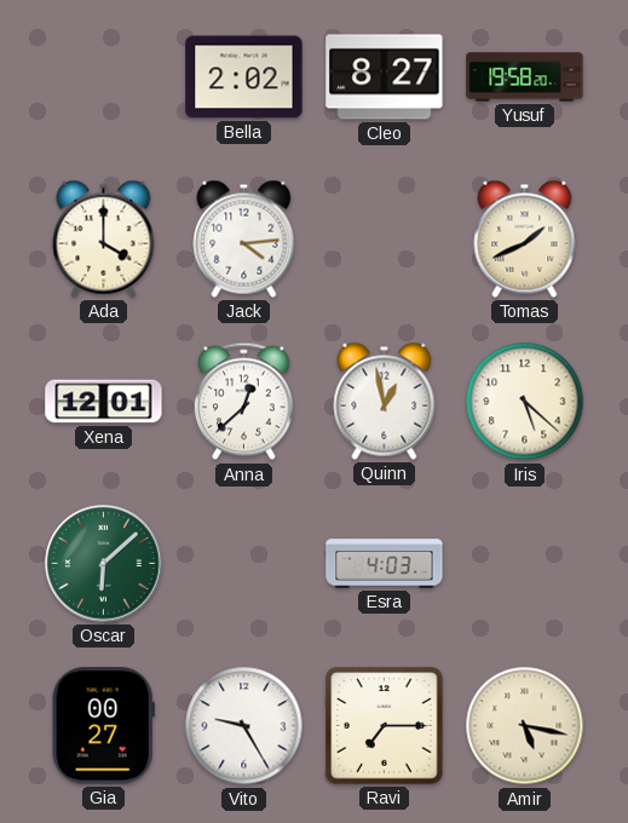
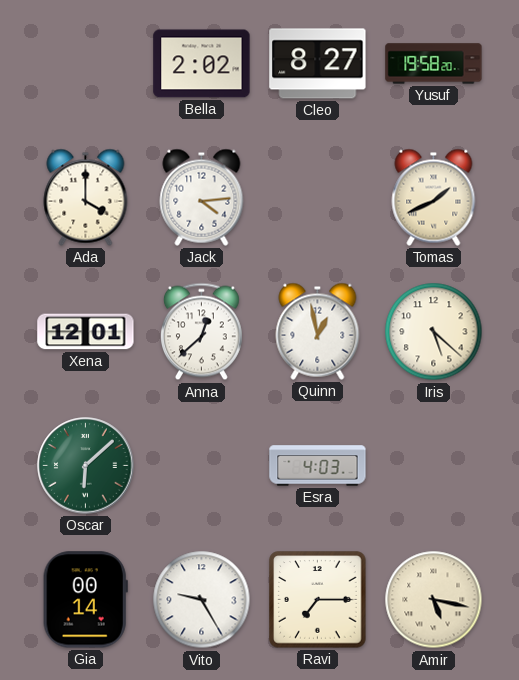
Gia: 00:27 -> 00:14 (85, 600)
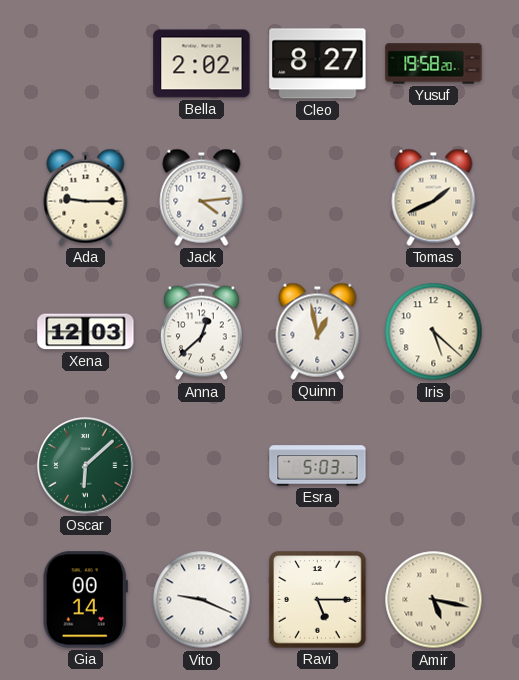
Ada: 4:00 -> 9:15 (86, 197)
Xena: 12:01 -> 12:03 (86, 332)
Esra: 4:03 -> 5:03 (318, 466)
Vito: 9:25 -> 9:19 (202, 600)
Ravi: 7:15 -> 5:15 (318, 600)
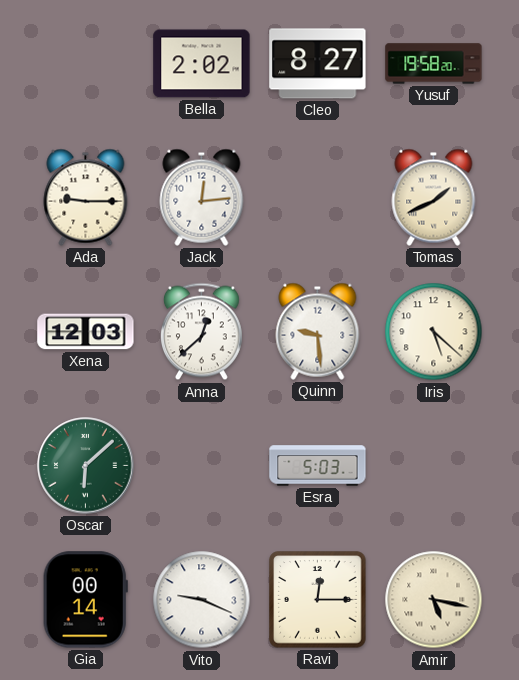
Jack: 4:14 -> 12:14 (202, 197)
Quinn: 12:58 -> 9:29 (318, 331)
Ravi: 5:15 -> 12:15 (318, 600)
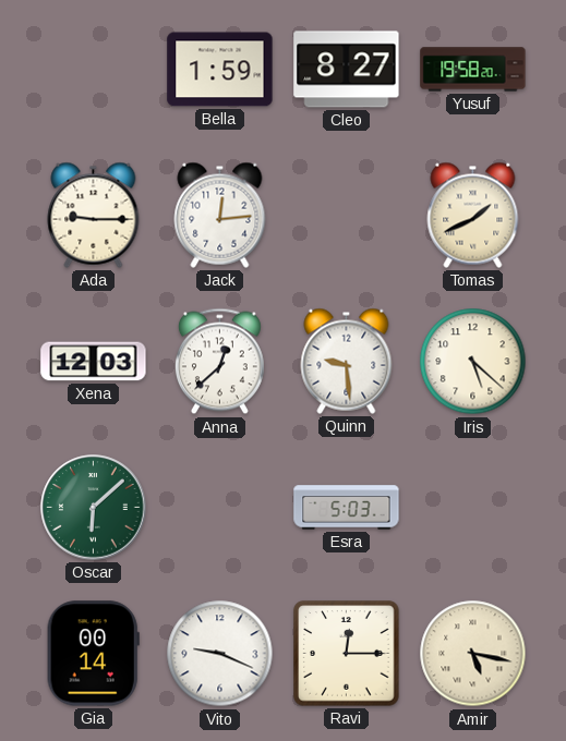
Bella: 2:02 -> 1:59 (220, 70)
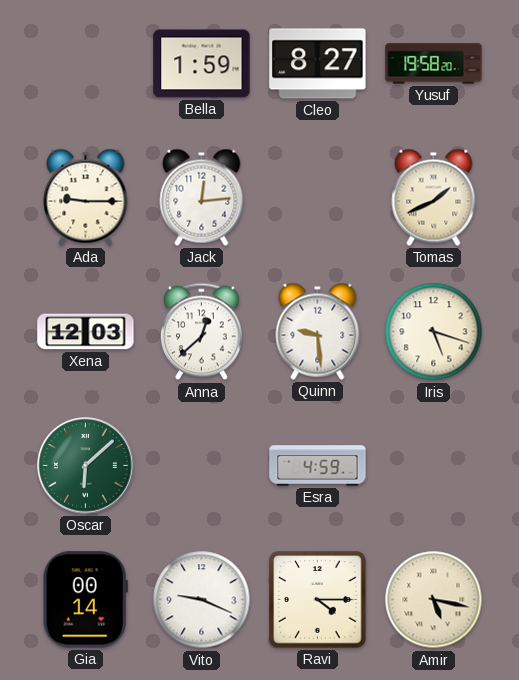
Iris: 5:22 -> 5:18 (434, 332)
Esra: 5:03 -> 4:59 (318, 466)
Ravi: 12:15 -> 4:15 (318, 600)
